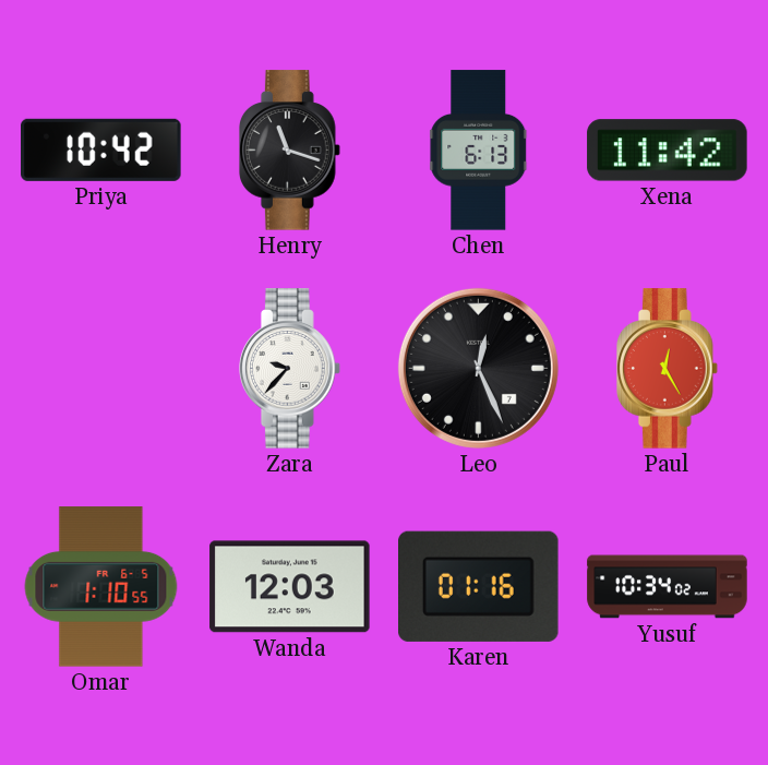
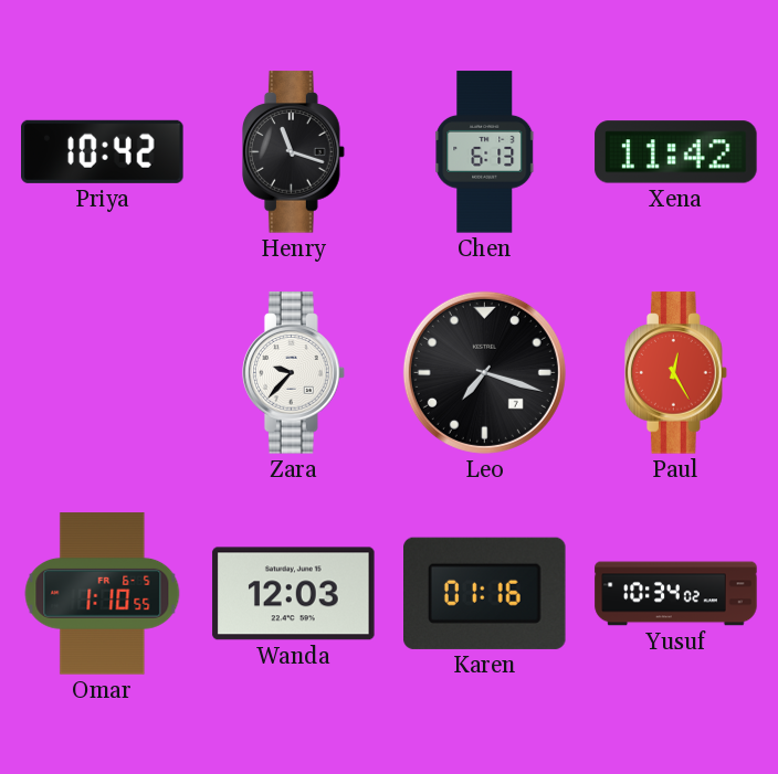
Leo: 12:26 -> 7:18 (484, 372)
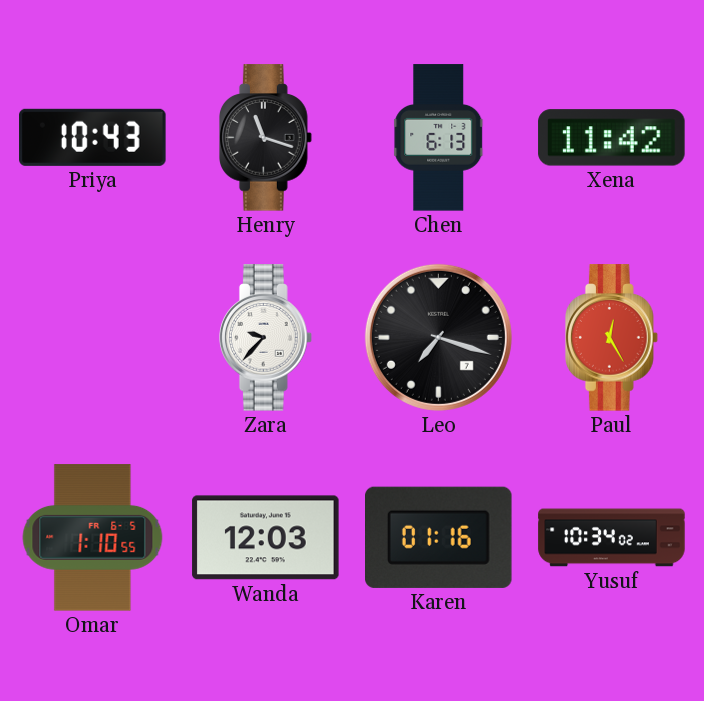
Priya: 10:42 -> 10:43 (93, 137)
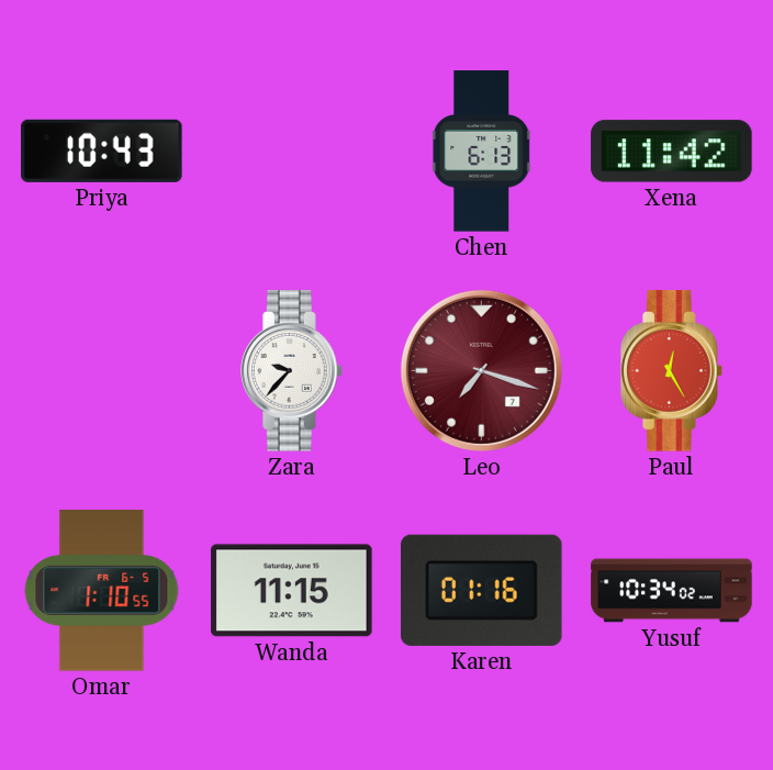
Henry: 11:18 -> none (266, 138)
Leo dial: black -> burgundy (481, 370)
Wanda: 12:03 -> 11:15 (292, 591)
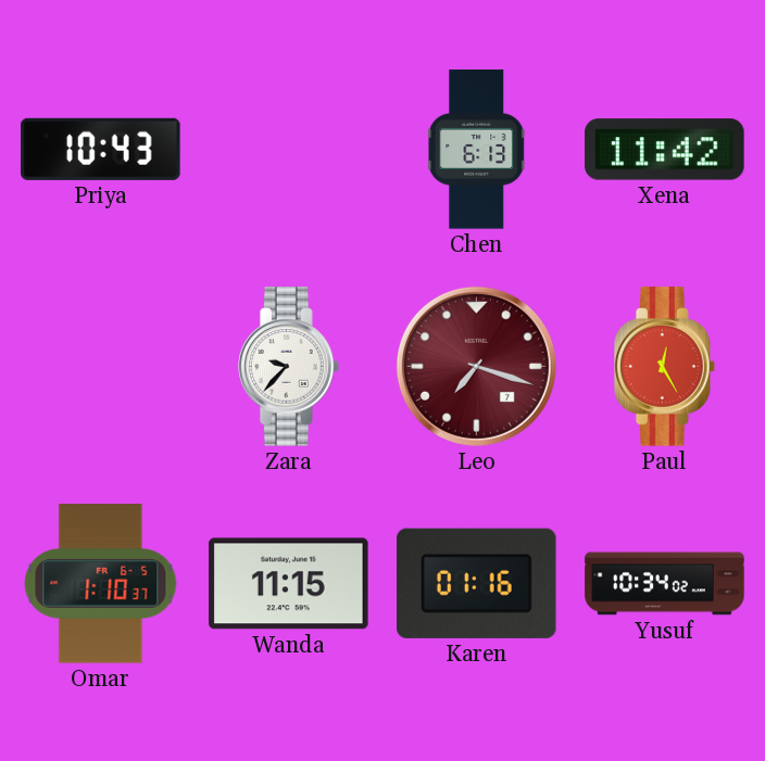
Omar: 1:10:55 -> 1:10:37 (101, 584)
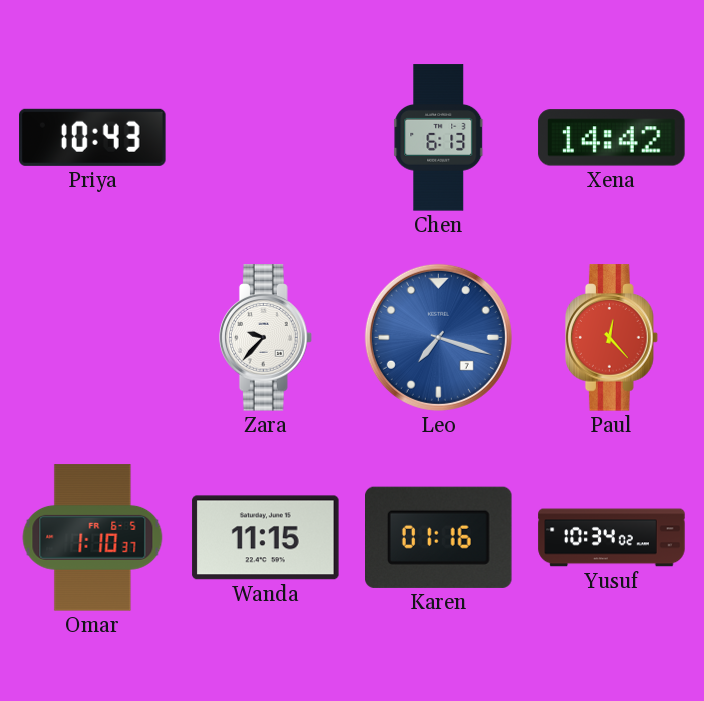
Xena: 11:42 -> 14:42 (612, 138)
Leo dial: burgundy -> blue (438, 337)
Paul: 12:25 -> 12:23 (612, 338)
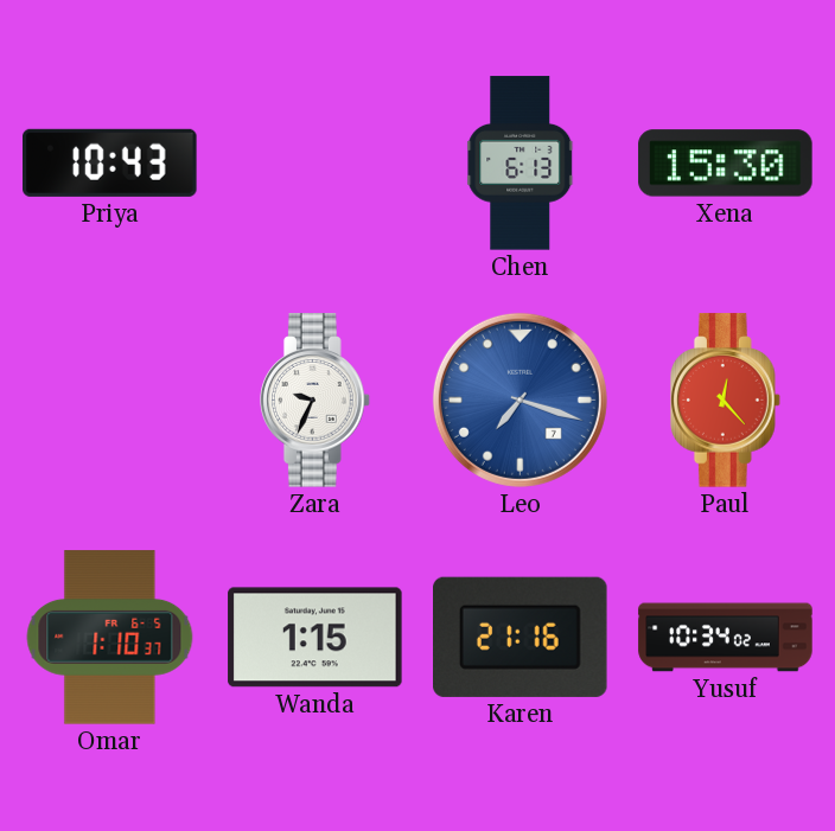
Xena: 14:42 -> 15:30 (726, 164)
Zara: 9:37 -> 9:34 (315, 401)
Wanda: 11:15 -> 1:15 (315, 638)
Karen: 01:16 -> 21:16 (521, 637)
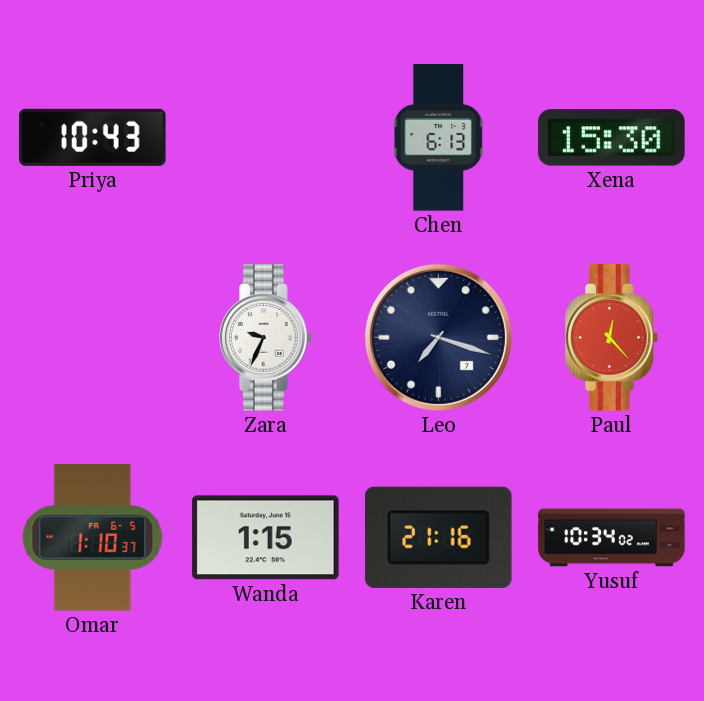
Leo dial: blue -> navy (438, 337)
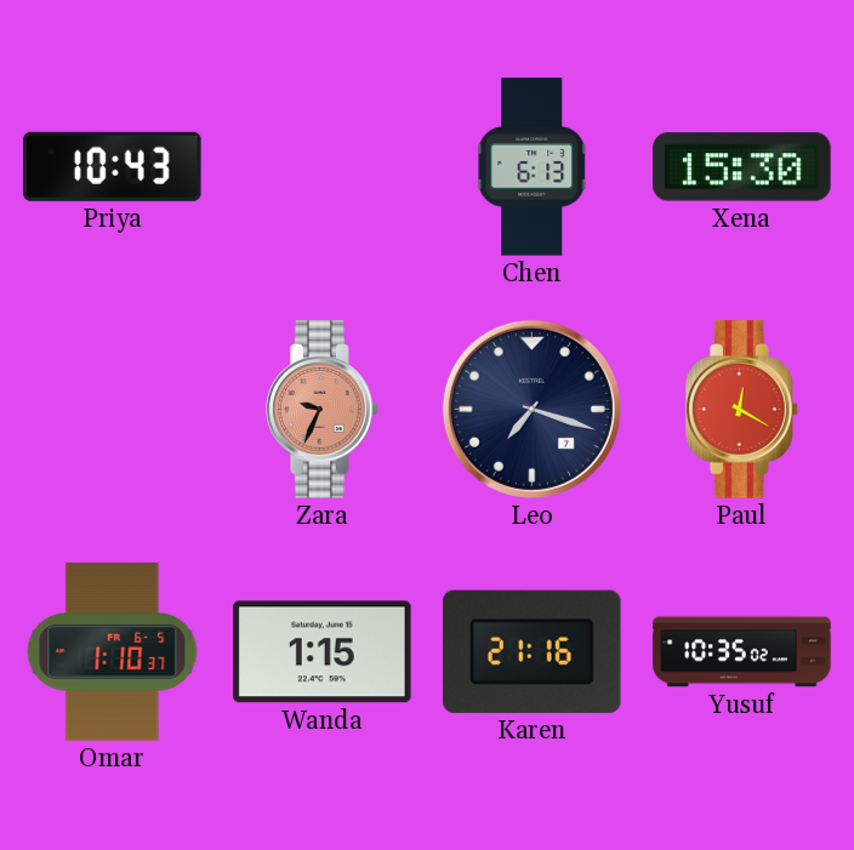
Zara dial: white -> salmon (323, 410)
Paul: 12:23 -> 12:20 (742, 410)
Yusuf: 10:34 -> 10:35 (742, 652)
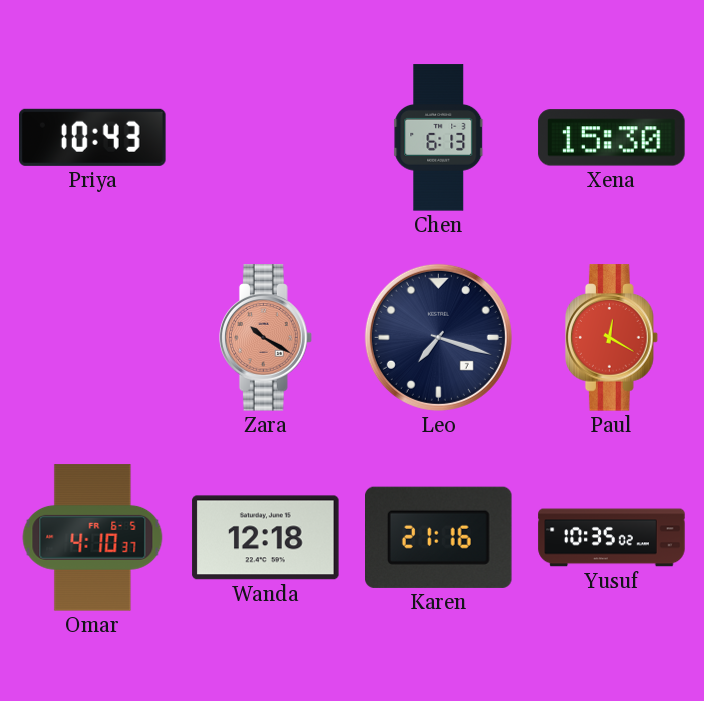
Zara: 9:34 -> 10:20 (266, 338)
Omar: 1:10 -> 4:10 (93, 538)
Wanda: 1:15 -> 12:18 (266, 538)
